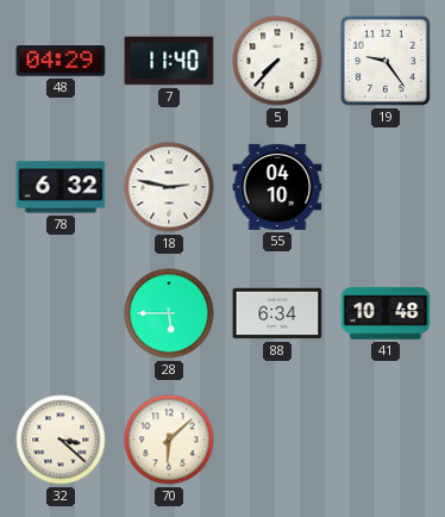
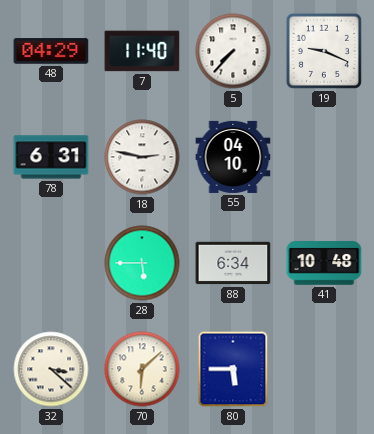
19: 9:24 -> 9:19 (324, 51)
78: 6:32 -> 6:31 (51, 157)
80: none -> 5:45 (233, 369)
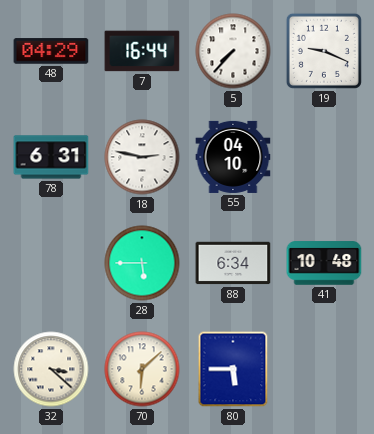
7: 11:40 -> 16:44 (142, 51)
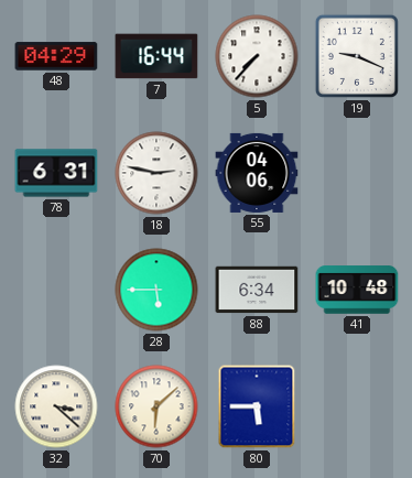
55: 04:10 -> 04:06 (257, 173)
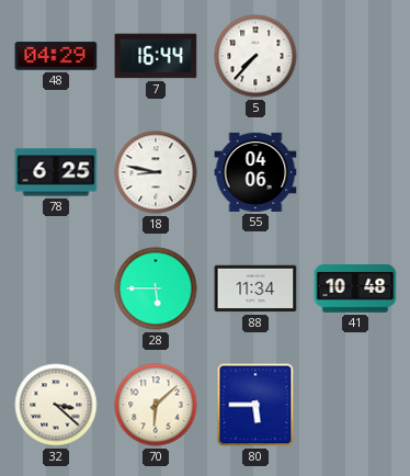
19: 9:19 -> none (357, 56)
78: 6:31 -> 6:25 (56, 172)
18: 2:47 -> 8:47 (156, 172)
88: 6:34 -> 11:34 (255, 288)
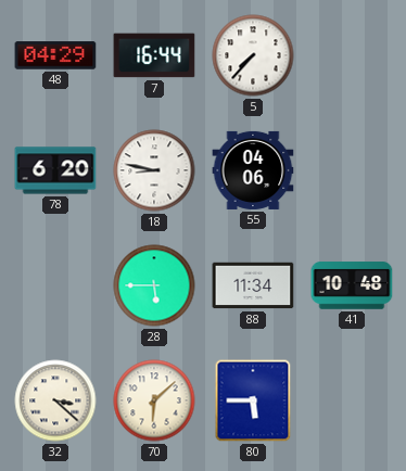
78: 6:25 -> 6:20 (55, 170)
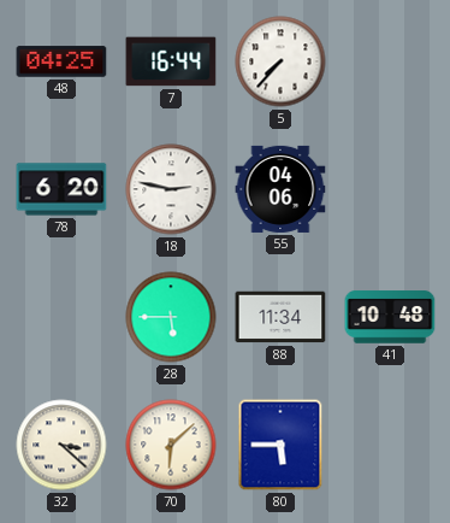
48: 04:29 -> 04:25 (61, 61)
18: 8:47 -> 2:47 (171, 189)
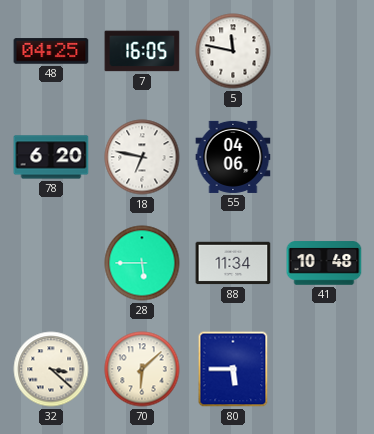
7: 16:44 -> 16:05 (142, 51)
5: 7:37 -> 11:47 (233, 51)
18: 2:47 -> 6:47 (142, 157)
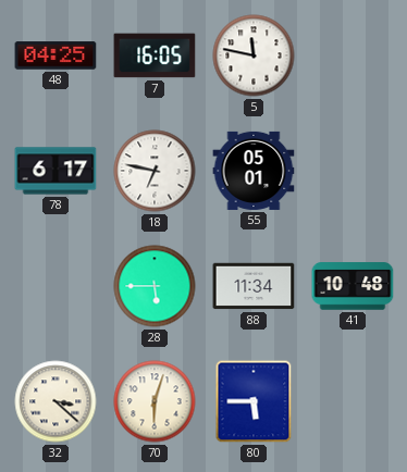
78: 6:20 -> 6:17 (55, 171)
55: 04:06 -> 05:01 (254, 171)
70: 6:08 -> 6:03 (155, 401)
